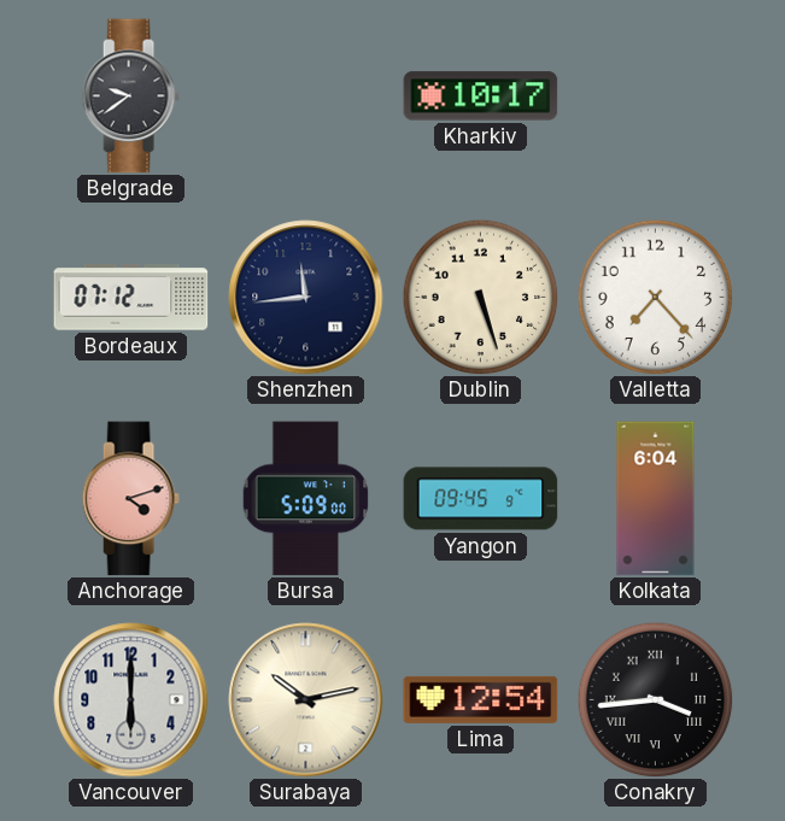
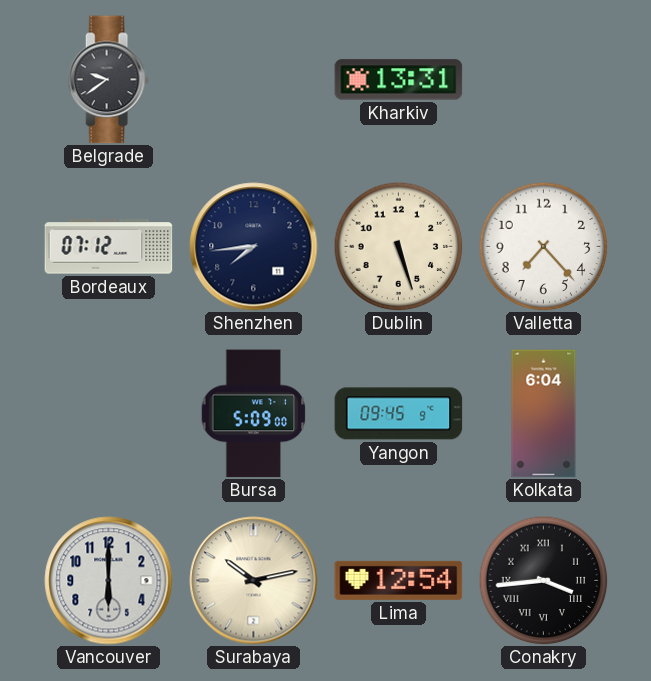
Kharkiv: 10:17 -> 13:31 (399, 80)
Shenzhen: 11:44 -> 7:44 (254, 247)
Anchorage: 4:12 -> none (130, 499)
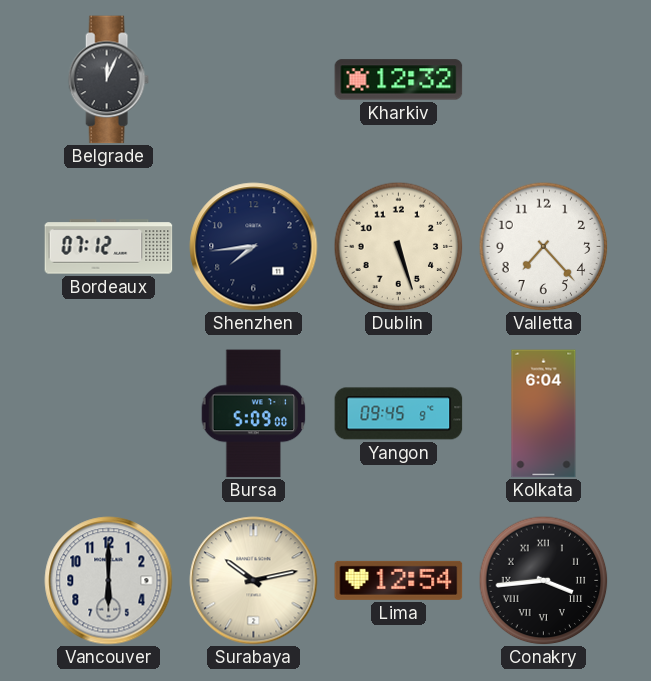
Belgrade: 9:39 -> 12:04 (108, 80)
Kharkiv: 13:31 -> 12:32 (399, 80)
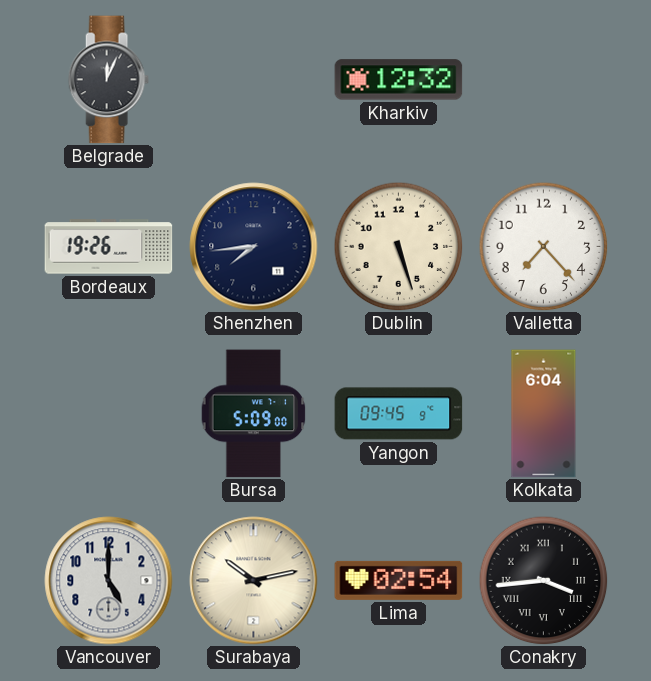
Bordeaux: 07:12 -> 19:26 (109, 247)
Vancouver: 6:00 -> 5:00 (109, 581)
Lima: 12:54 -> 02:54 (399, 580)
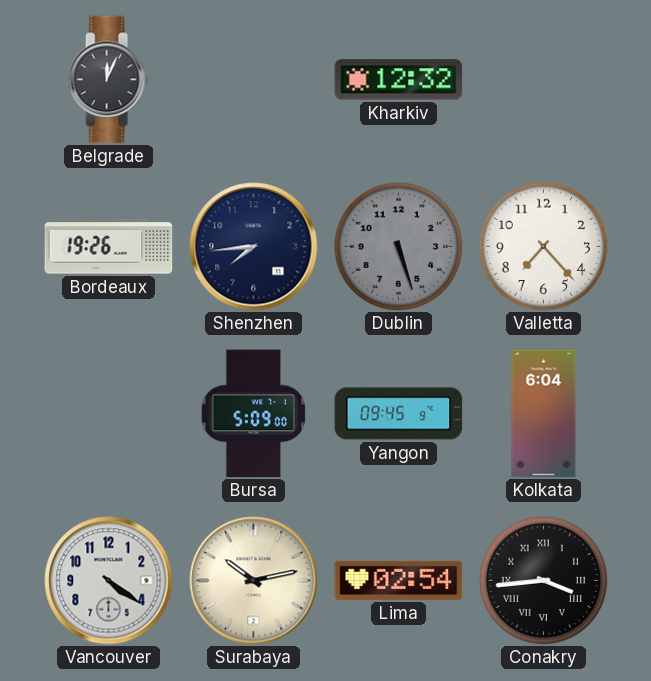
Dublin dial: cream -> grey (398, 246)
Vancouver: 5:00 -> 4:21 (109, 581)
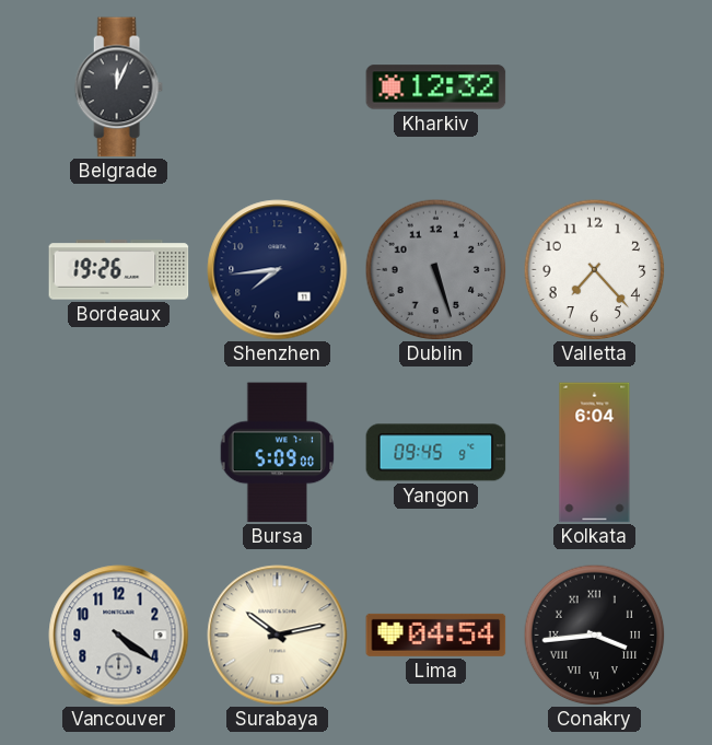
Lima: 02:54 -> 04:54 (436, 635)
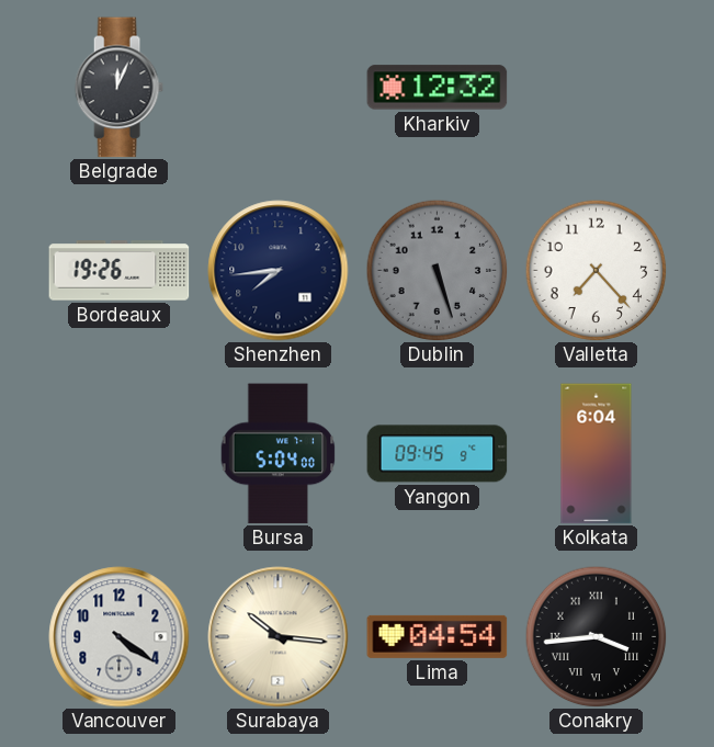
Bursa: 5:09 -> 5:04 (279, 454)
Surabaya: 10:13 -> 10:16 (279, 637)
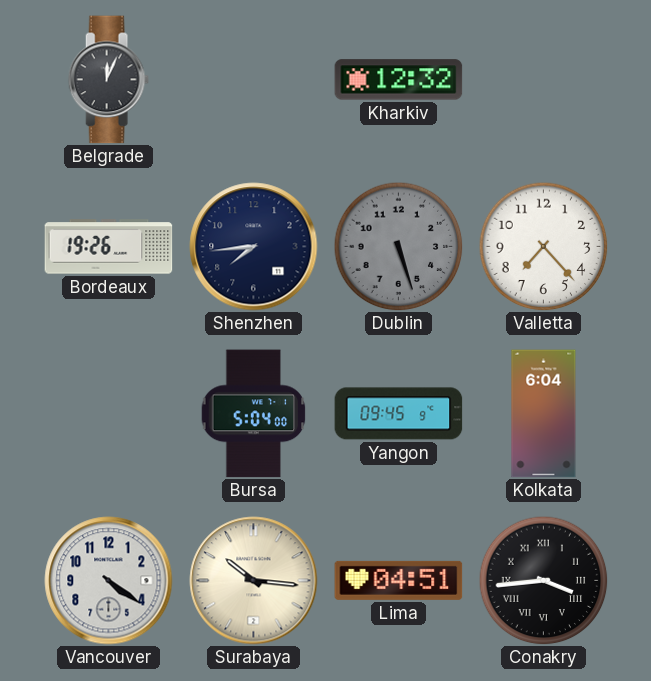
Lima: 04:54 -> 04:51 (399, 580)
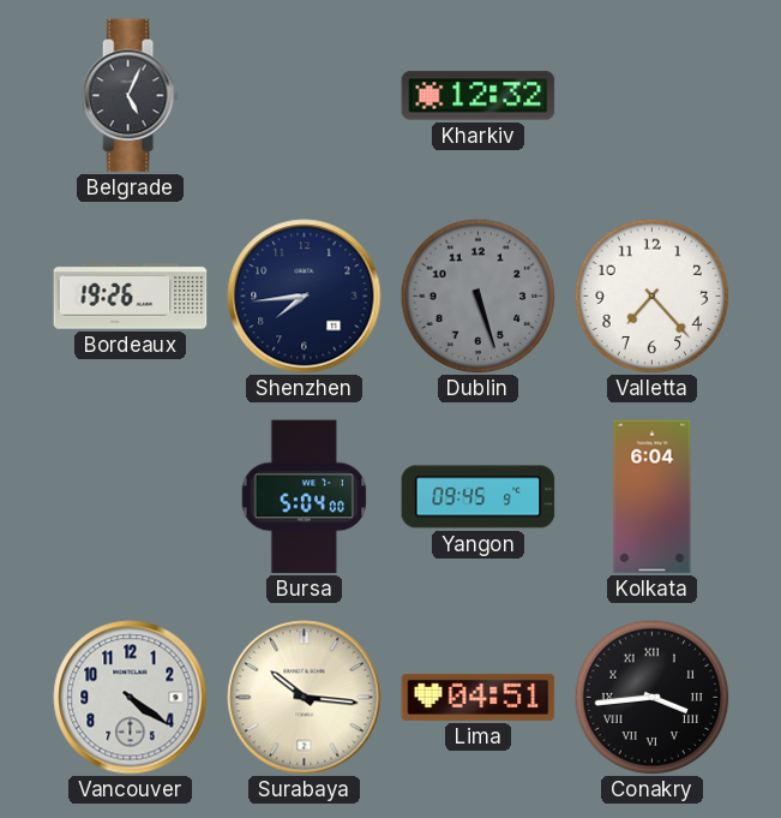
Belgrade: 12:04 -> 5:04 (130, 96)
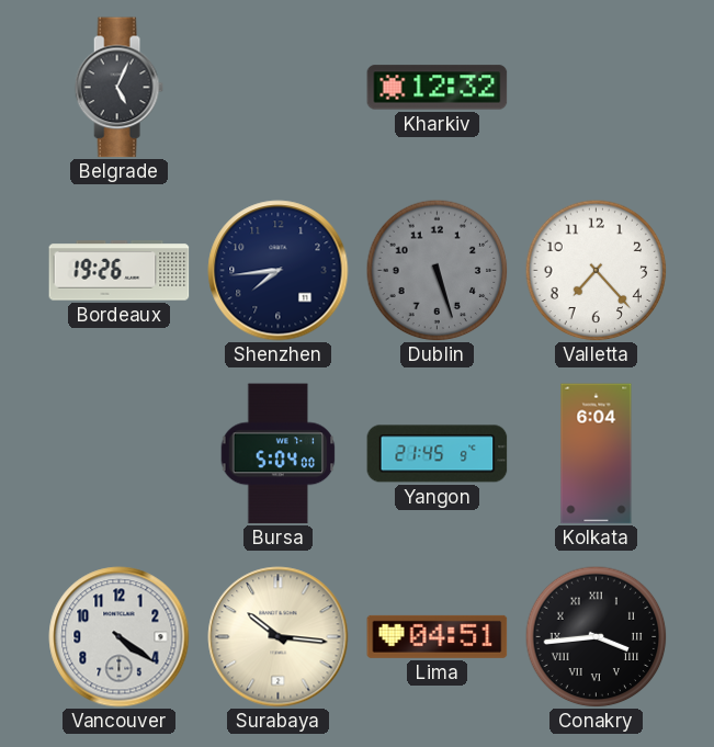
Yangon: 09:45 -> 21:45 (438, 454)
